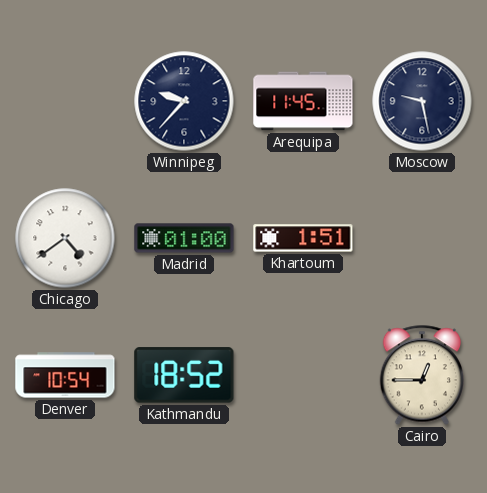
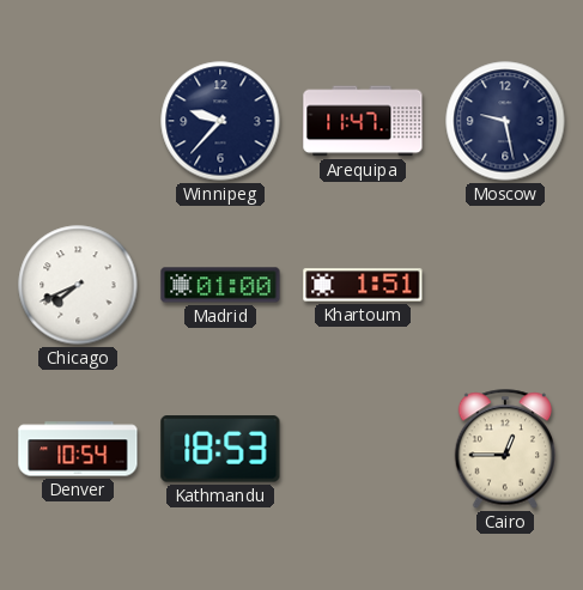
Arequipa: 11:45 -> 11:47 (363, 121)
Chicago: 4:39 -> 7:41 (78, 285)
Kathmandu: 18:52 -> 18:53 (220, 449)
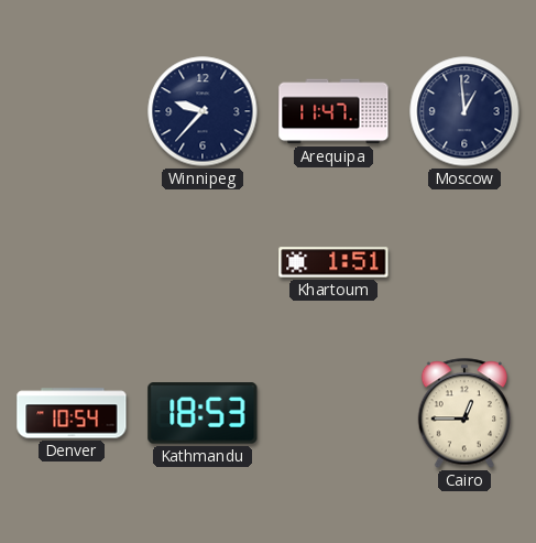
Moscow: 9:28 -> 12:59 (464, 111)
Chicago: 7:41 -> none (78, 285)
Madrid: 01:00 -> none (220, 285)
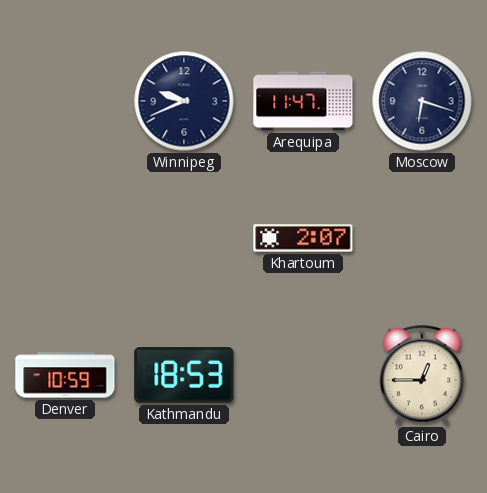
Winnipeg: 9:37 -> 9:41 (184, 101)
Moscow: 12:59 -> 6:18 (422, 101)
Khartoum: 1:51 -> 2:07 (303, 238)
Denver: 10:54 -> 10:59 (65, 375)
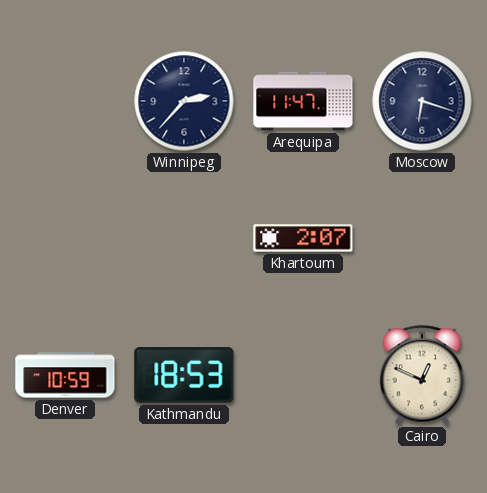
Winnipeg: 9:41 -> 2:37 (184, 101)
Cairo: 12:45 -> 12:49 (421, 375)
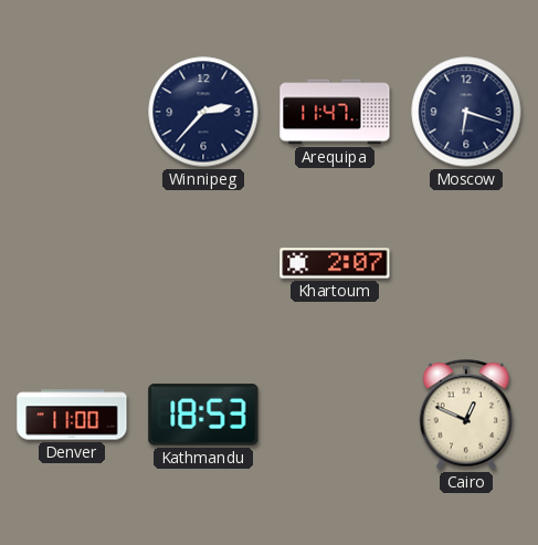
Denver: 10:59 -> 11:00 (72, 415)
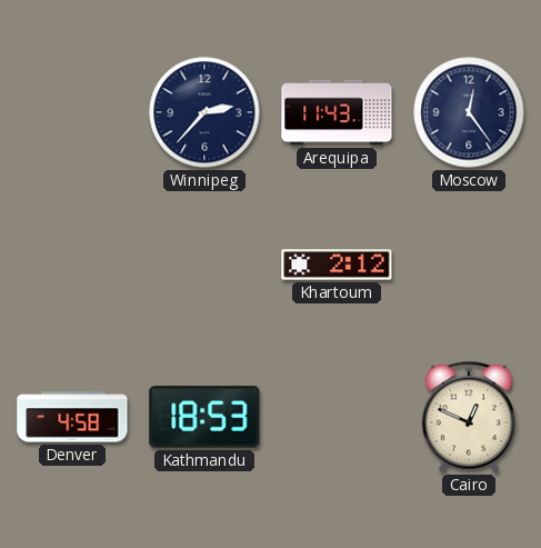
Arequipa: 11:47 -> 11:43 (337, 112)
Moscow: 6:18 -> 12:24 (469, 112)
Khartoum: 2:07 -> 2:12 (337, 265)
Denver: 11:00 -> 4:58 (72, 417)
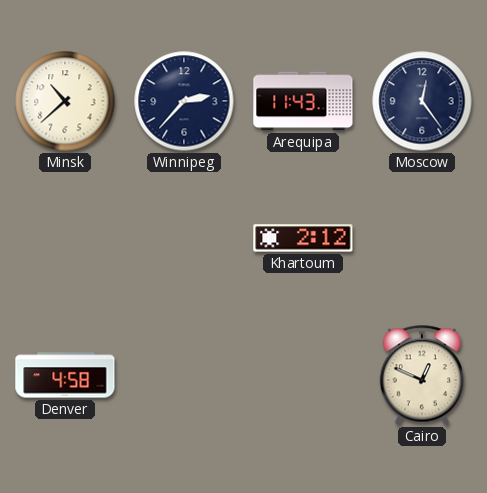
Minsk: none -> 10:38 (65, 101)
Kathmandu: 18:53 -> none (204, 417)
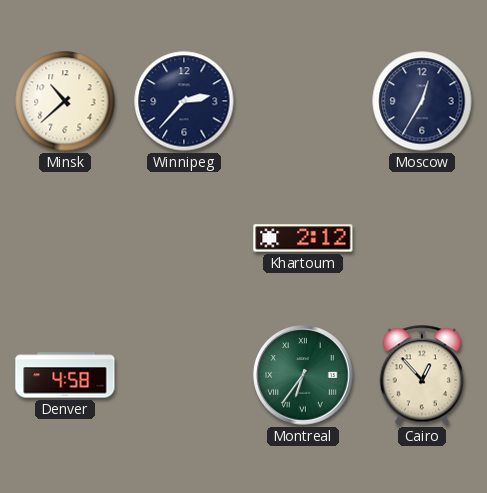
Arequipa: 11:43 -> none (303, 101)
Moscow: 12:24 -> 12:35 (422, 101)
Montreal: none -> 6:36 (303, 375)
Cairo: 12:49 -> 12:53 (421, 375)
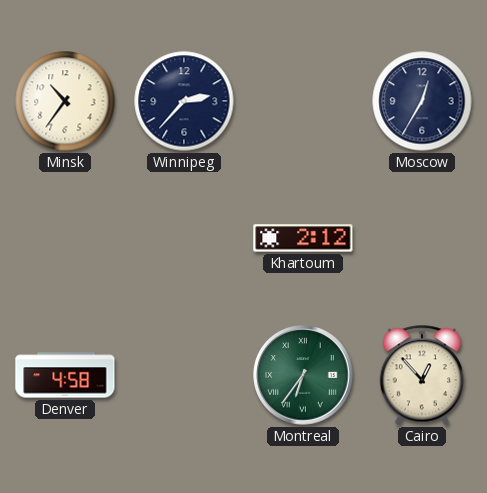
Minsk: 10:38 -> 10:36 (65, 101)
